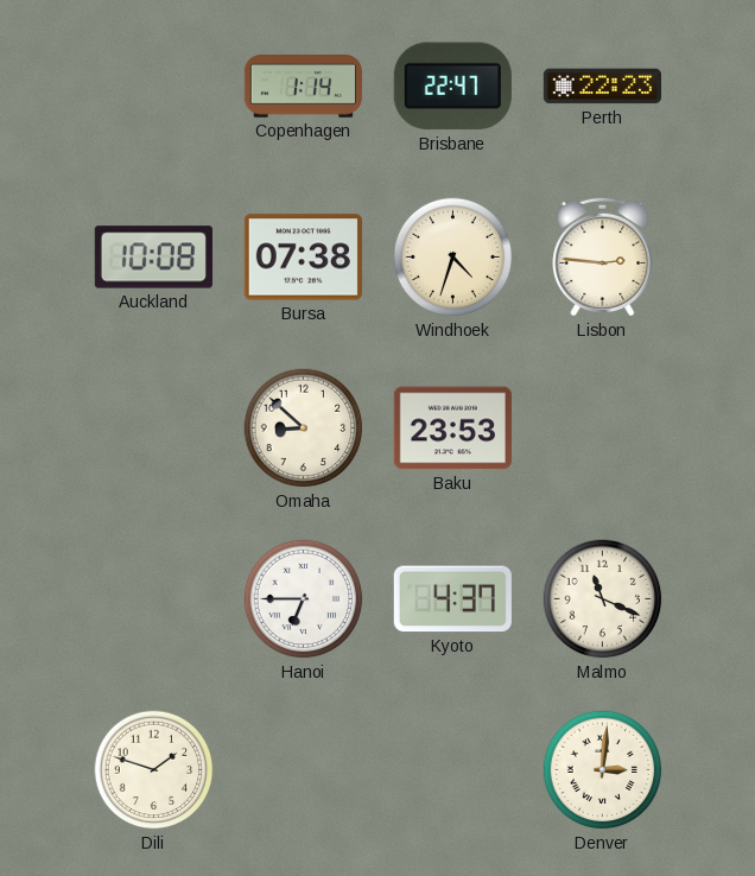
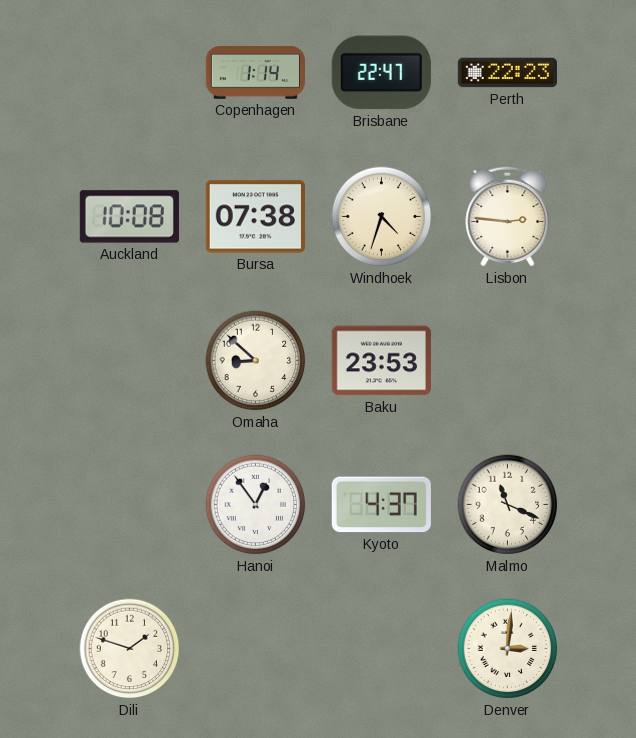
Hanoi: 6:45 -> 12:54 (256, 505)
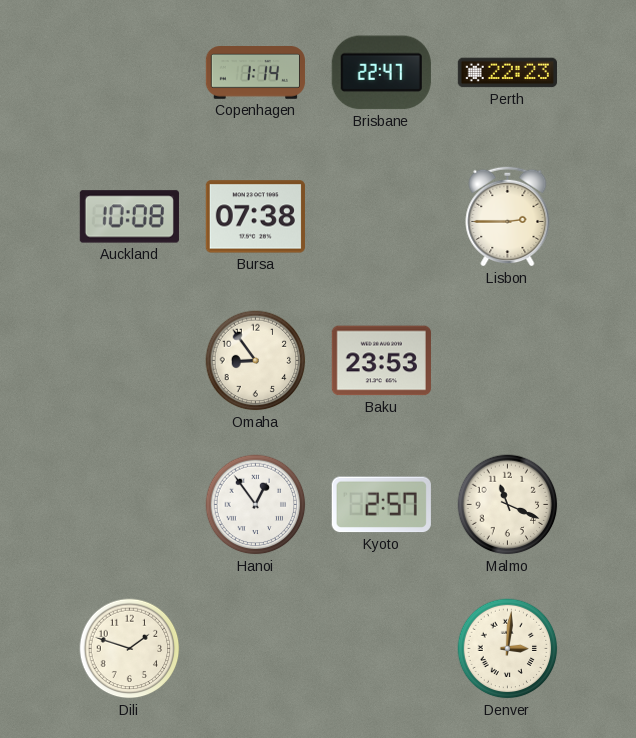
Windhoek: 4:33 -> none (382, 217)
Lisbon: 2:46 -> 2:45 (508, 216)
Omaha: 8:52 -> 8:54 (256, 361)
Kyoto: 4:37 -> 2:57 (381, 505)
